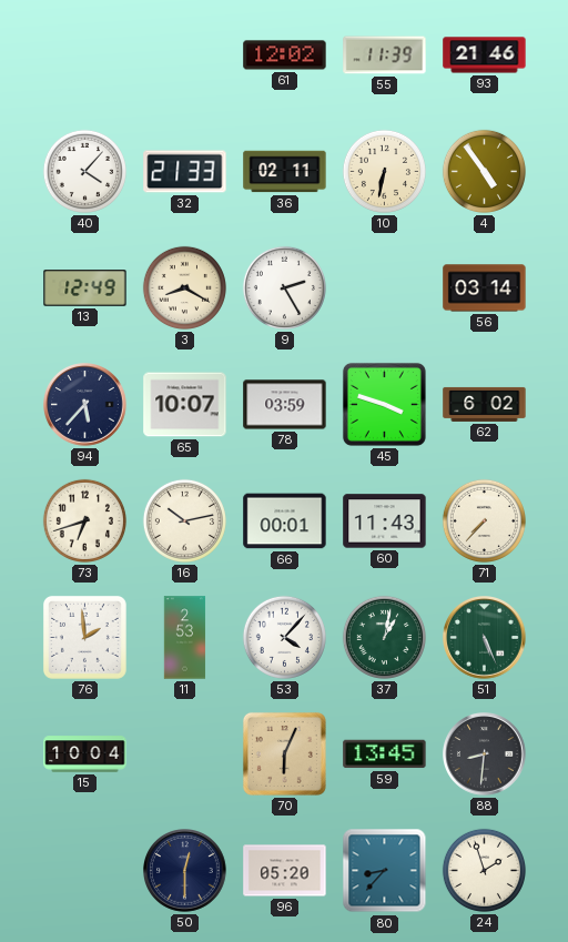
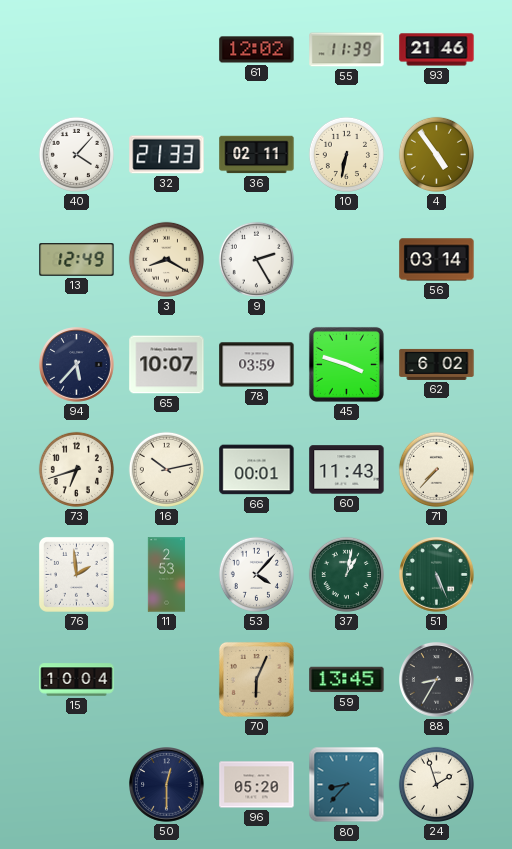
88: 8:31 -> 8:35 (437, 680)
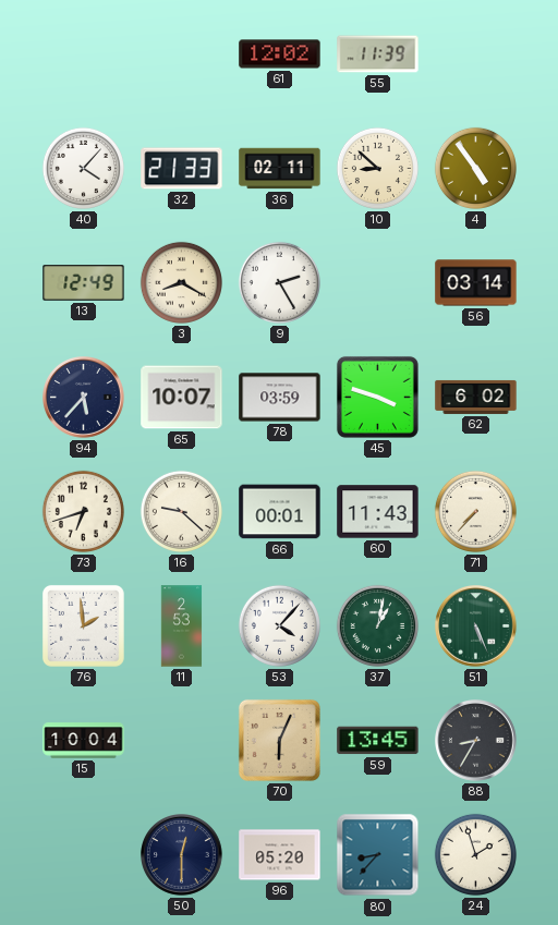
93: 21:46 -> none (437, 50)
10: 6:32 -> 8:52 (377, 168)
16: 10:13 -> 9:22 (181, 511)
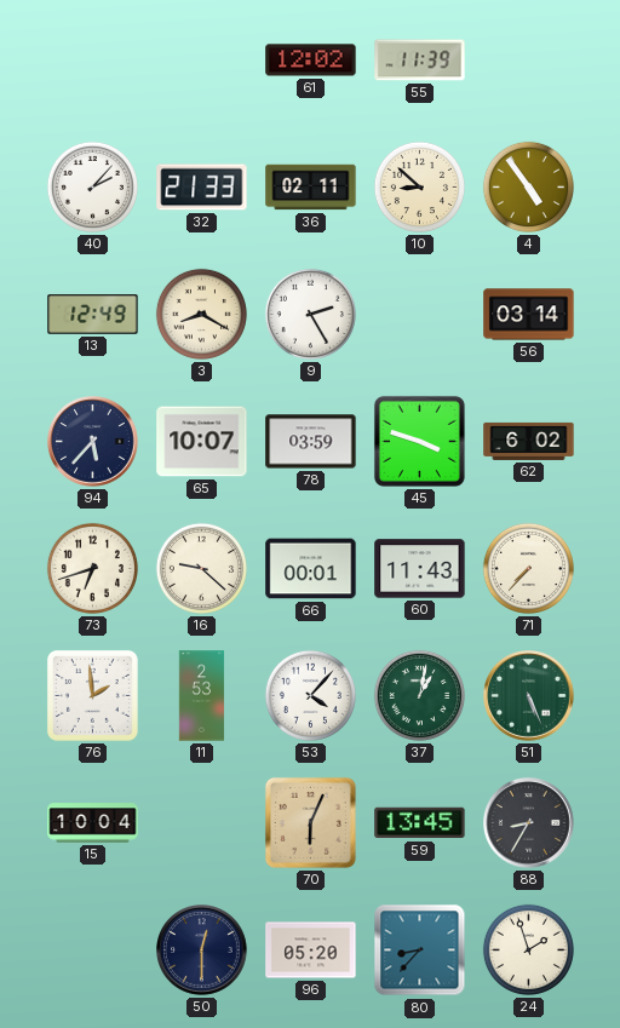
40: 4:07 -> 2:07 (92, 186)
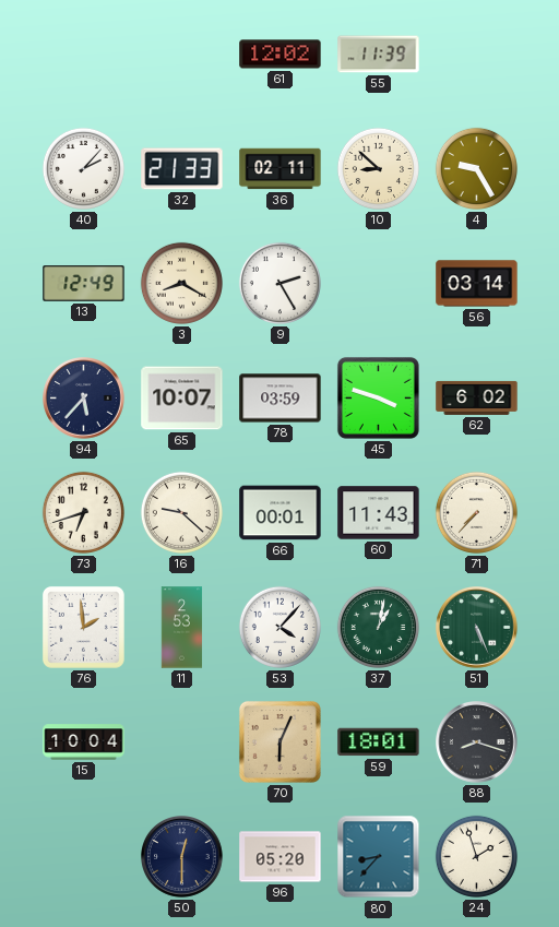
4: 4:54 -> 9:25 (476, 168)
59: 13:45 -> 18:01 (379, 742)
88: 8:35 -> 8:18 (477, 742)
